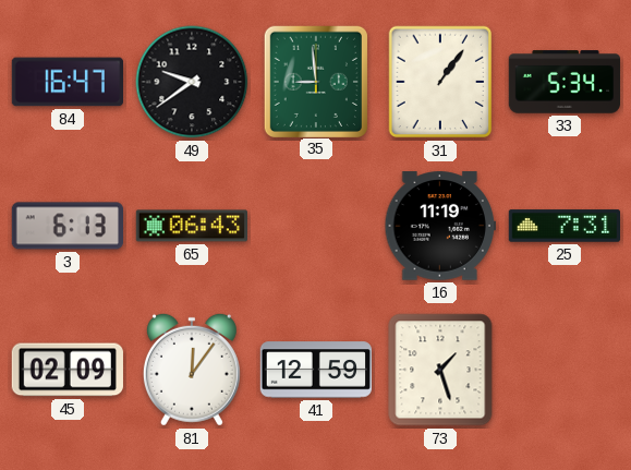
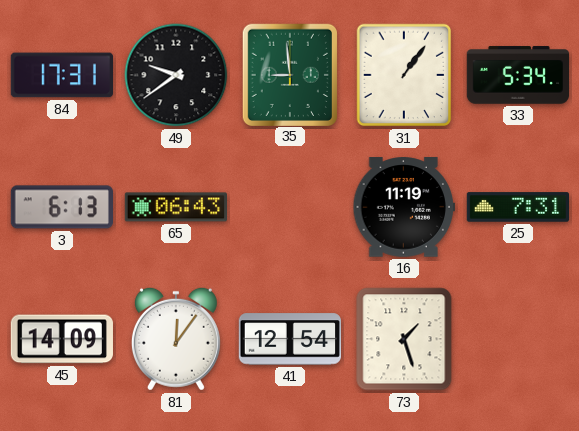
84: 16:47 -> 17:31 (61, 75)
45: 02:09 -> 14:09 (62, 339)
41: 12:59 -> 12:54 (289, 339)
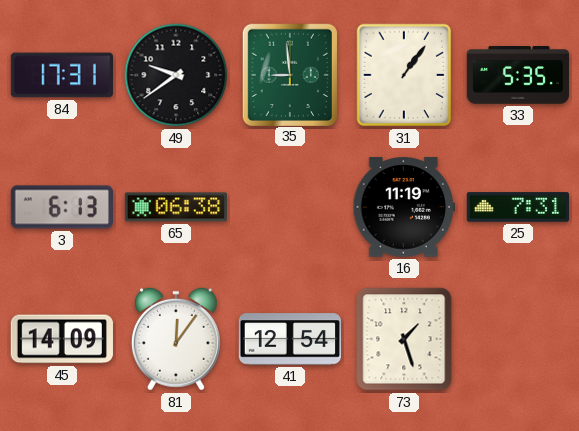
33: 5:34 -> 5:35 (518, 75)
65: 06:43 -> 06:38 (175, 207)
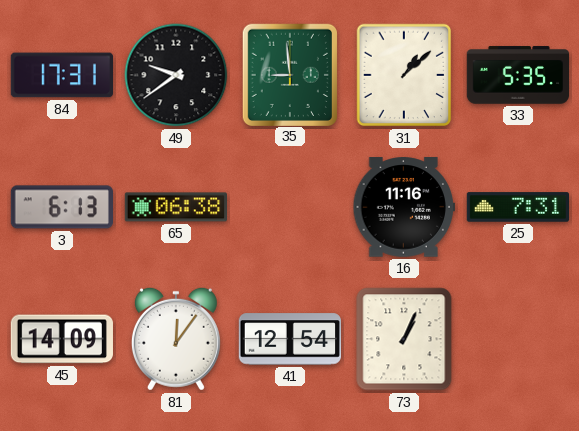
31: 1:06 -> 1:08 (404, 75)
16: 11:19 -> 11:16 (403, 207)
73: 1:27 -> 1:04 (404, 339)
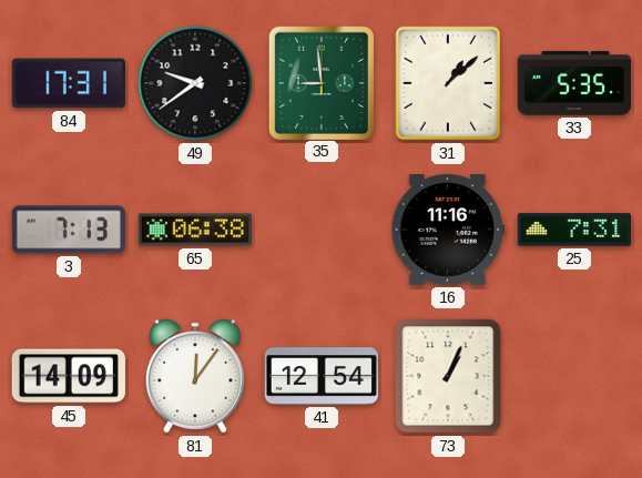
3: 6:13 -> 7:13 (68, 230)
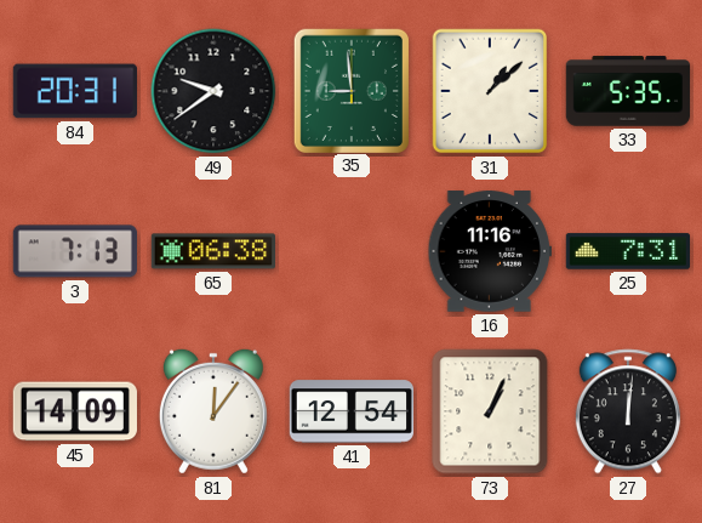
84: 17:31 -> 20:31 (74, 91)
27: none -> 12:01 (628, 411)
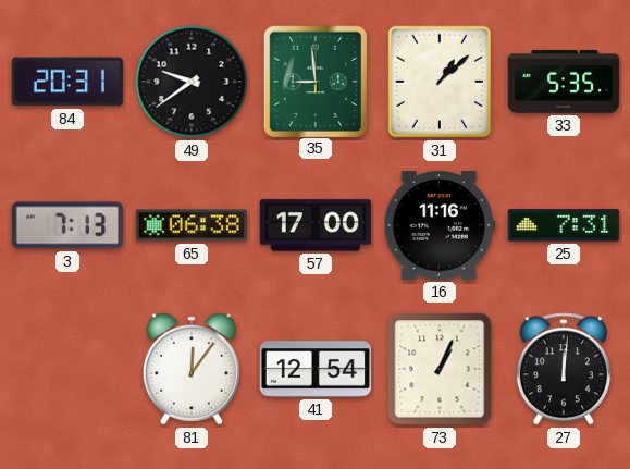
57: none -> 17:00 (314, 225)
45: 14:09 -> none (75, 411)
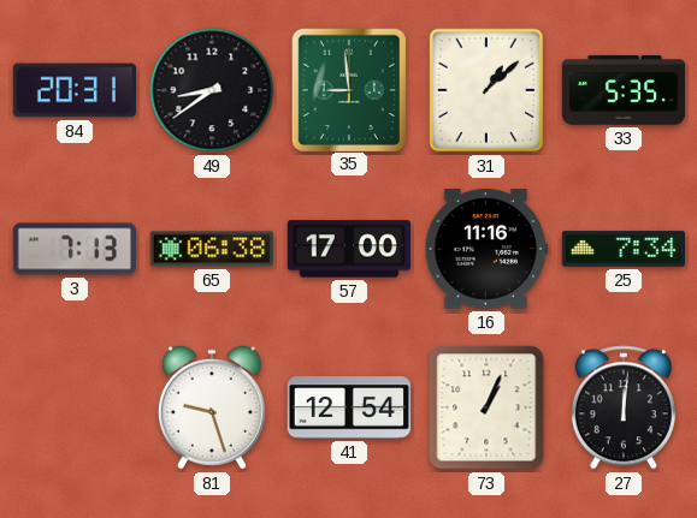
49: 9:39 -> 8:39 (212, 90)
25: 7:31 -> 7:34 (624, 249)
81: 12:06 -> 9:27 (212, 407)
